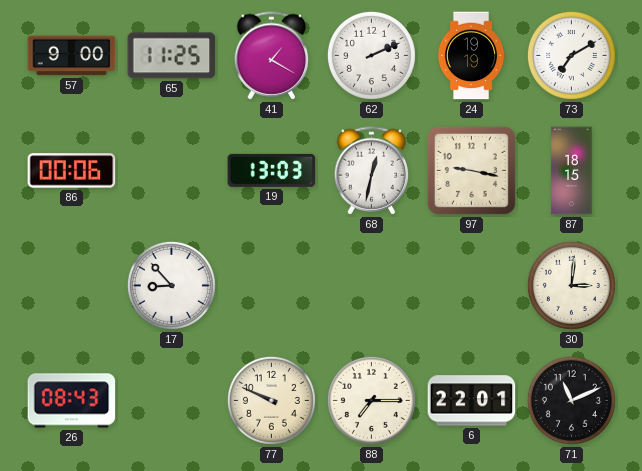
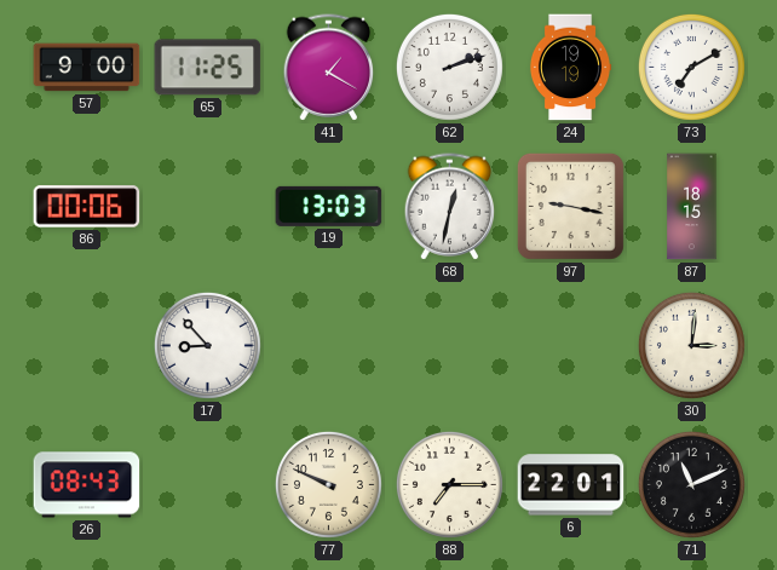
62: 2:11 -> 2:12 (449, 67)
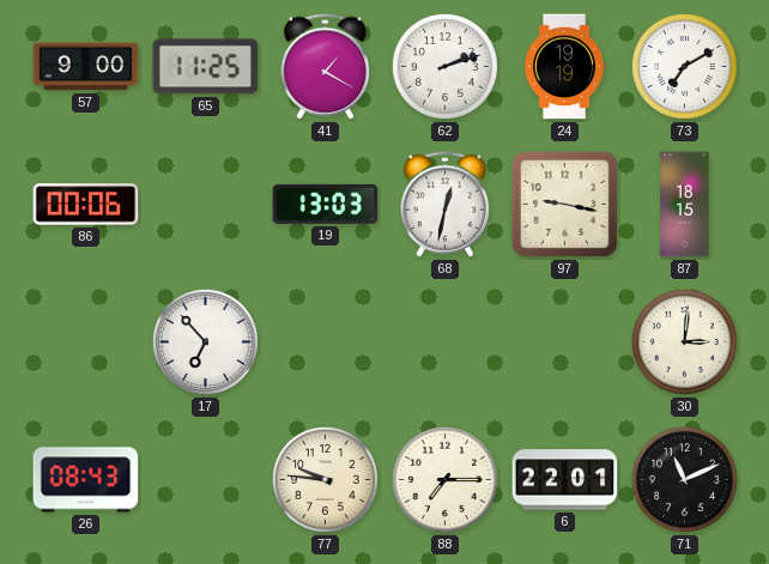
17: 8:53 -> 6:53 (205, 341)
77: 9:49 -> 9:46 (325, 479)
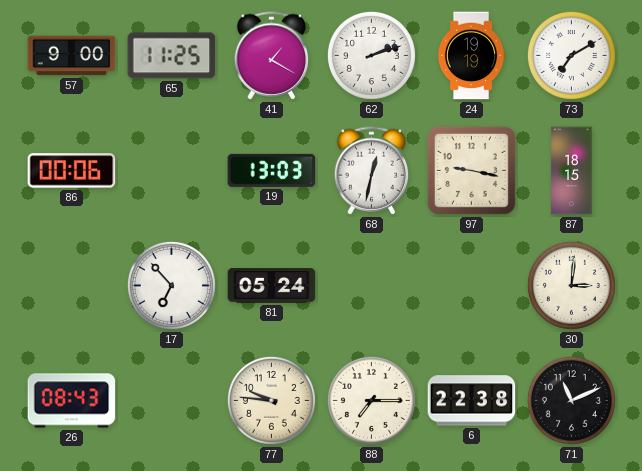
81: none -> 05:24 (272, 286)
6: 22:01 -> 22:38 (472, 401)
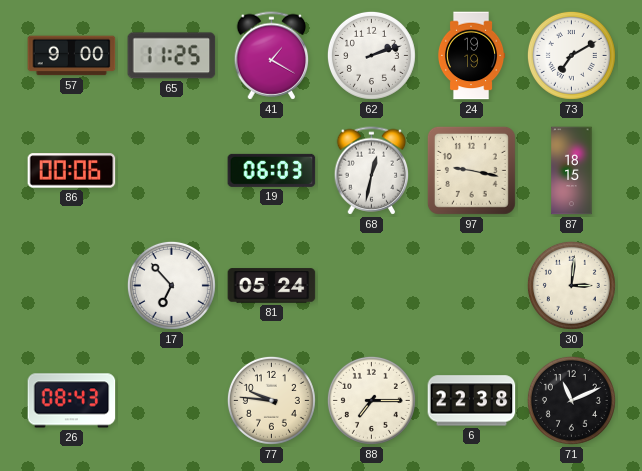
19: 13:03 -> 06:03 (272, 170)
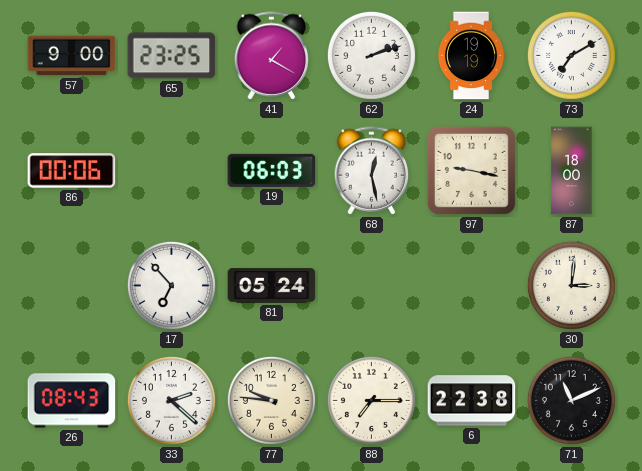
65: 11:25 -> 23:25 (172, 56)
68: 12:32 -> 12:28 (372, 171)
87: 18:15 -> 18:00 (572, 171)
33: none -> 2:22 (171, 400)
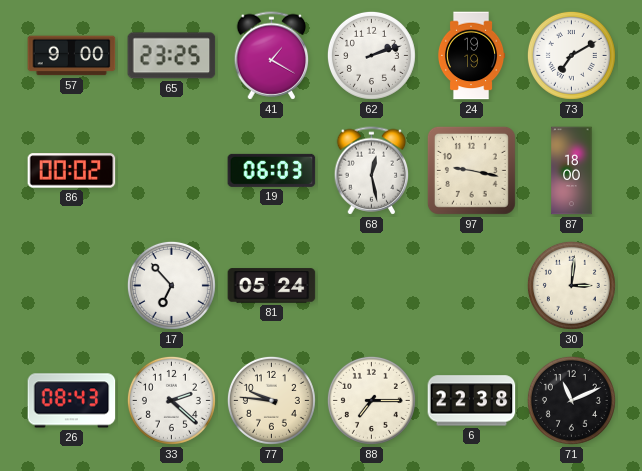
86: 00:06 -> 00:02 (72, 171)
